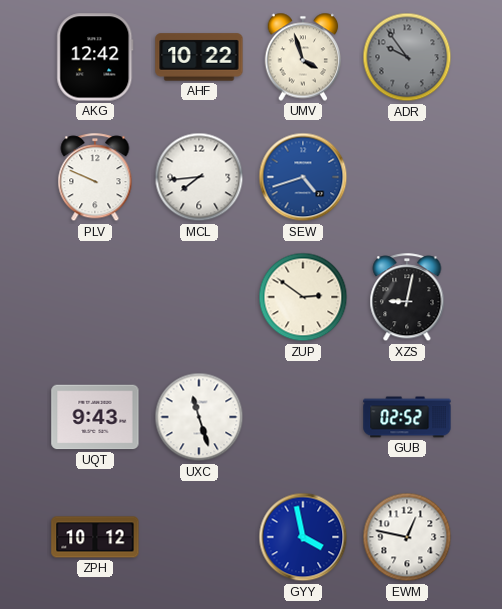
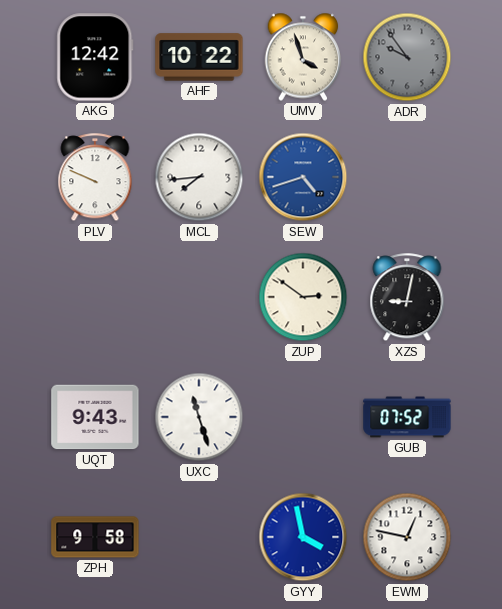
GUB: 02:52 -> 07:52 (407, 417)
ZPH: 10:12 -> 9:58 (95, 537)
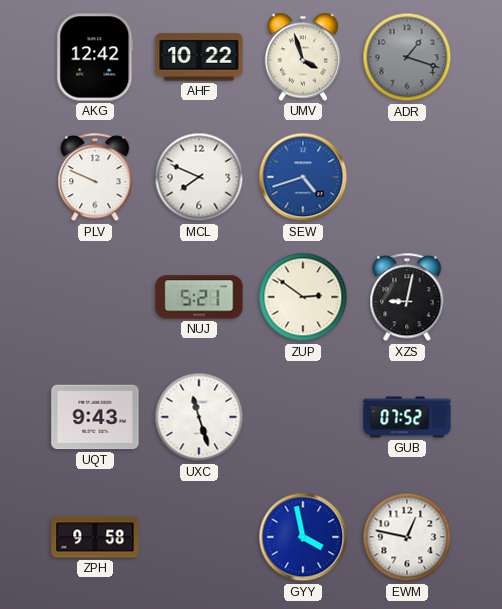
ADR: 9:54 -> 1:18 (407, 57)
MCL: 7:44 -> 7:49 (199, 177)
NUJ: none -> 5:21 (199, 297)
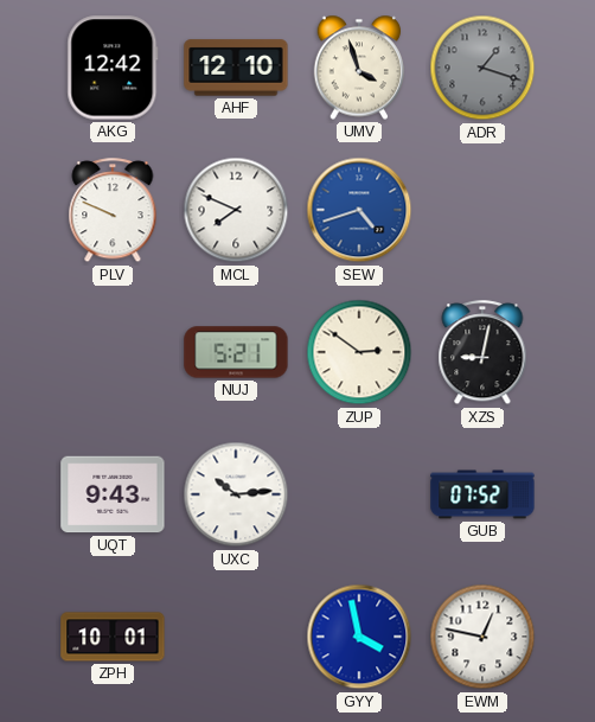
AHF: 10:22 -> 12:10 (236, 68)
UXC: 11:27 -> 10:14 (236, 494)
ZPH: 9:58 -> 10:01 (113, 637)
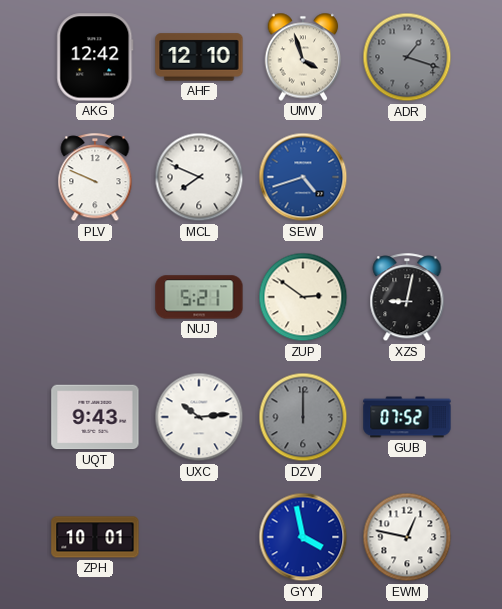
DZV: none -> 12:00 (303, 417)
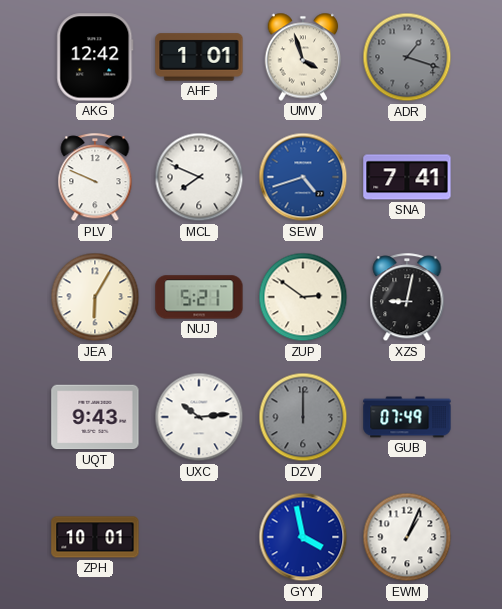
AHF: 12:10 -> 1:01 (199, 57)
SNA: none -> 7:41 (407, 177)
JEA: none -> 6:05 (95, 297)
GUB: 07:52 -> 07:49 (407, 417)
EWM: 12:47 -> 1:04 (407, 537)
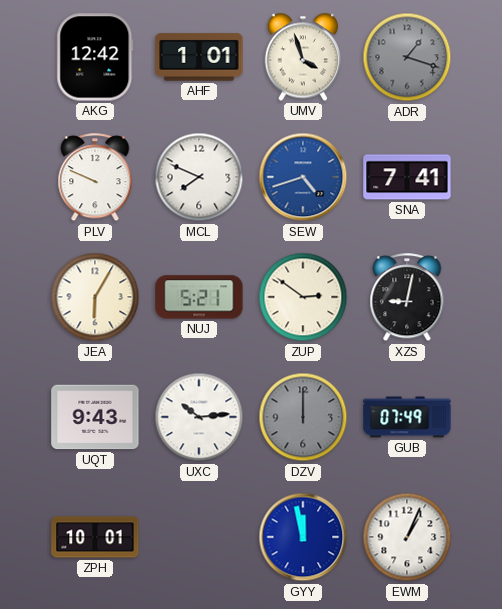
GYY: 3:58 -> 11:58 (303, 537)
